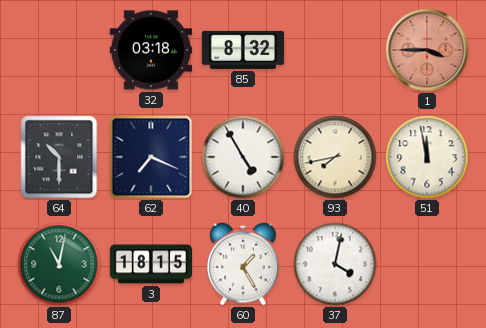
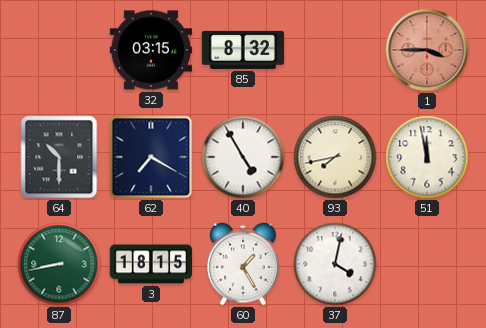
32: 03:18 -> 03:15 (150, 50)
62: 7:19 -> 7:20 (151, 157)
87: 11:02 -> 8:43 (59, 264)
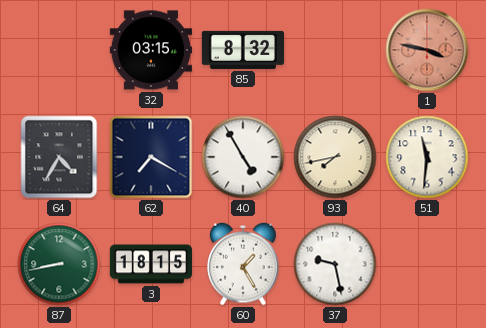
1: 3:45 -> 3:47 (427, 50)
64: 10:30 -> 4:35 (59, 157)
51: 11:58 -> 11:31 (427, 157)
37: 4:02 -> 9:28 (335, 264)
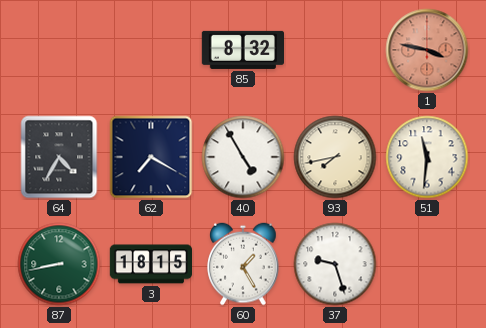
32: 03:15 -> none (150, 50)
37: 9:28 -> 9:27 (335, 264)
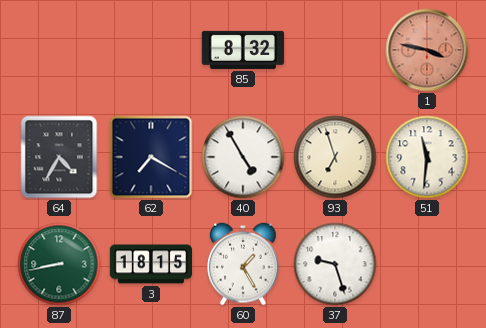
93: 7:43 -> 6:57 (335, 157)
